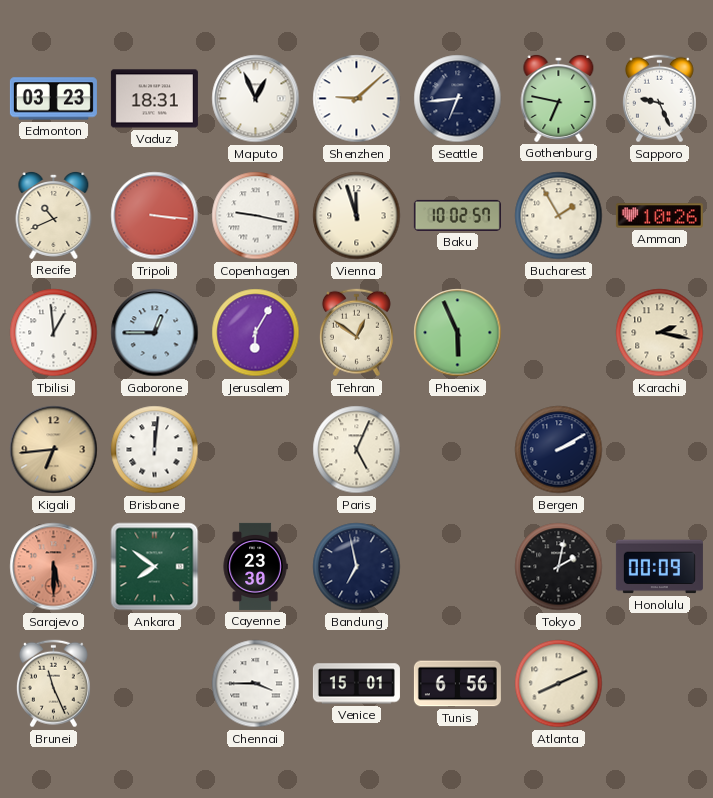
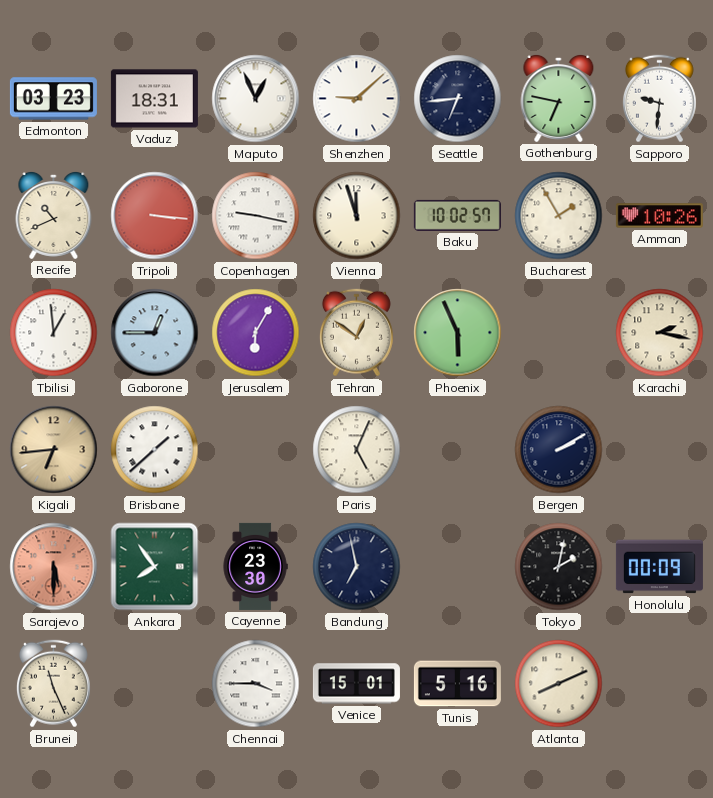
Sapporo: 9:26 -> 9:31 (659, 99)
Brisbane: 12:01 -> 1:38 (155, 450)
Ankara: 7:51 -> 7:54 (155, 567)
Tunis: 6:56 -> 5:16 (457, 684)
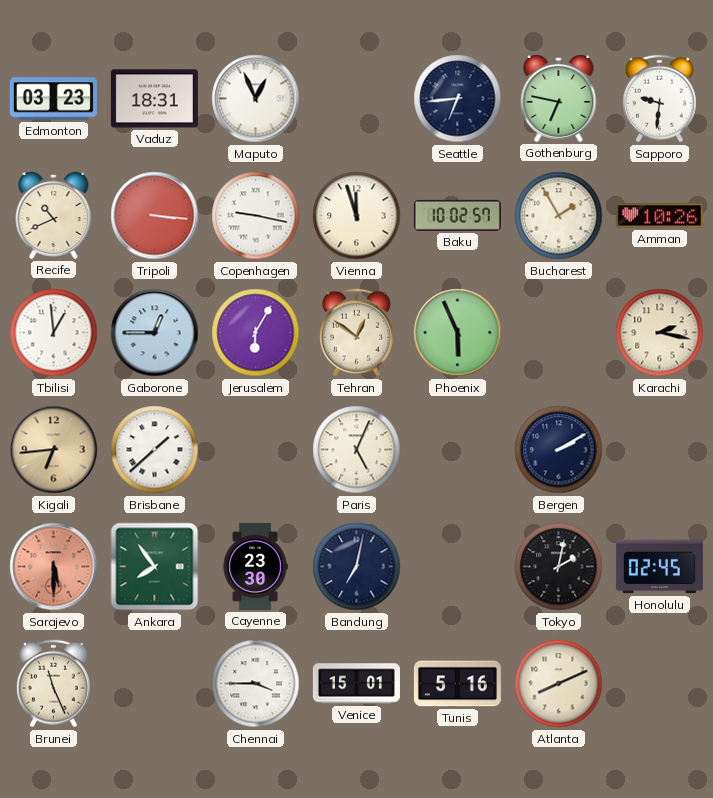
Shenzhen: 9:08 -> none (357, 99)
Bandung: 6:58 -> 7:02 (357, 567)
Honolulu: 00:09 -> 02:45 (659, 567)
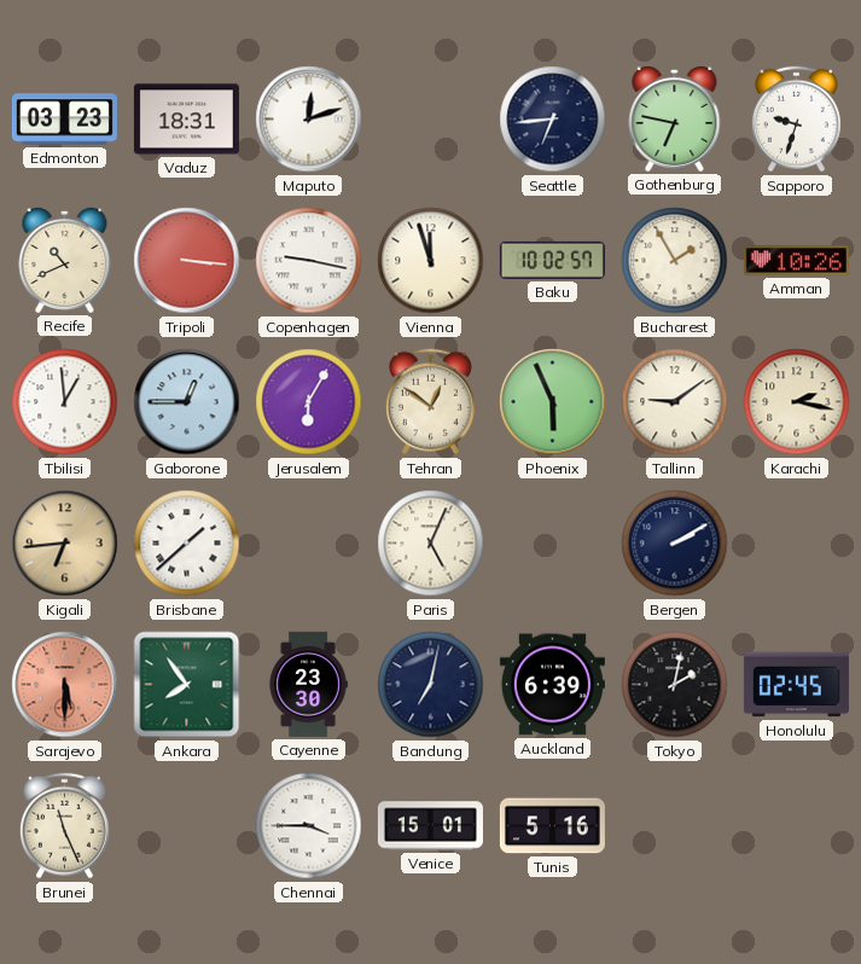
Maputo: 12:56 -> 12:12 (309, 120)
Sapporo: 9:31 -> 9:33 (796, 120)
Tallinn: none -> 9:09 (675, 402)
Auckland: none -> 6:39 (552, 685)
Atlanta: 8:11 -> none (559, 684)
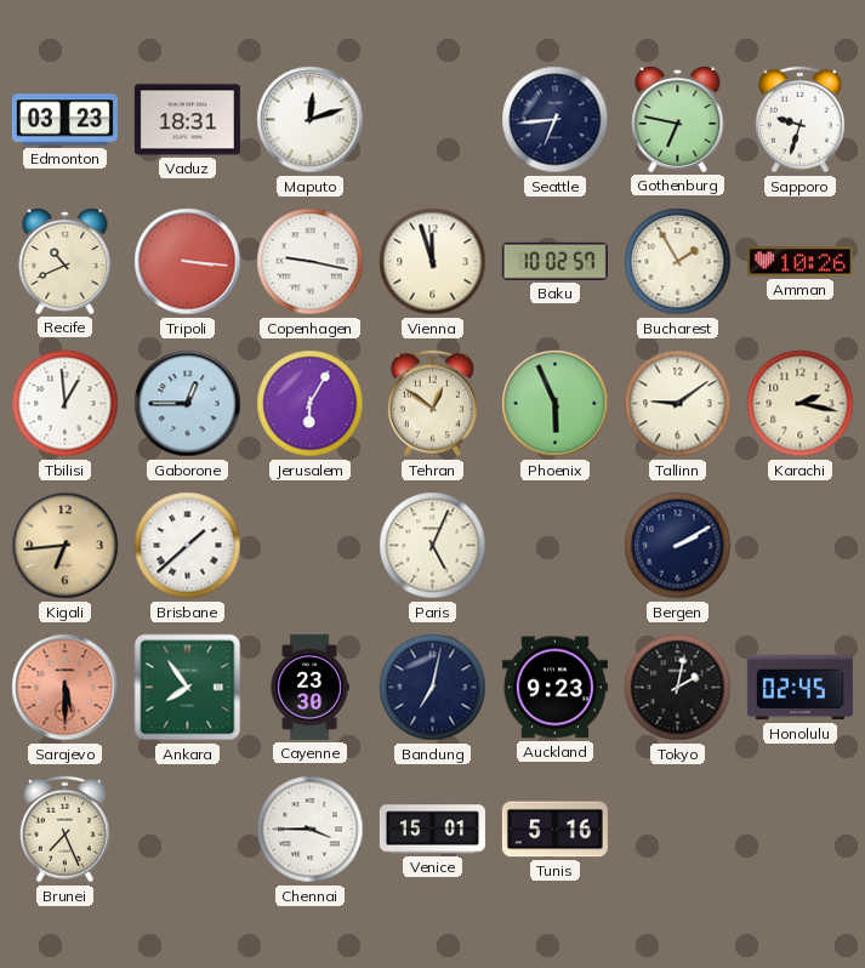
Auckland: 6:39 -> 9:23 (554, 688)
Brunei: 11:26 -> 7:26 (64, 830)
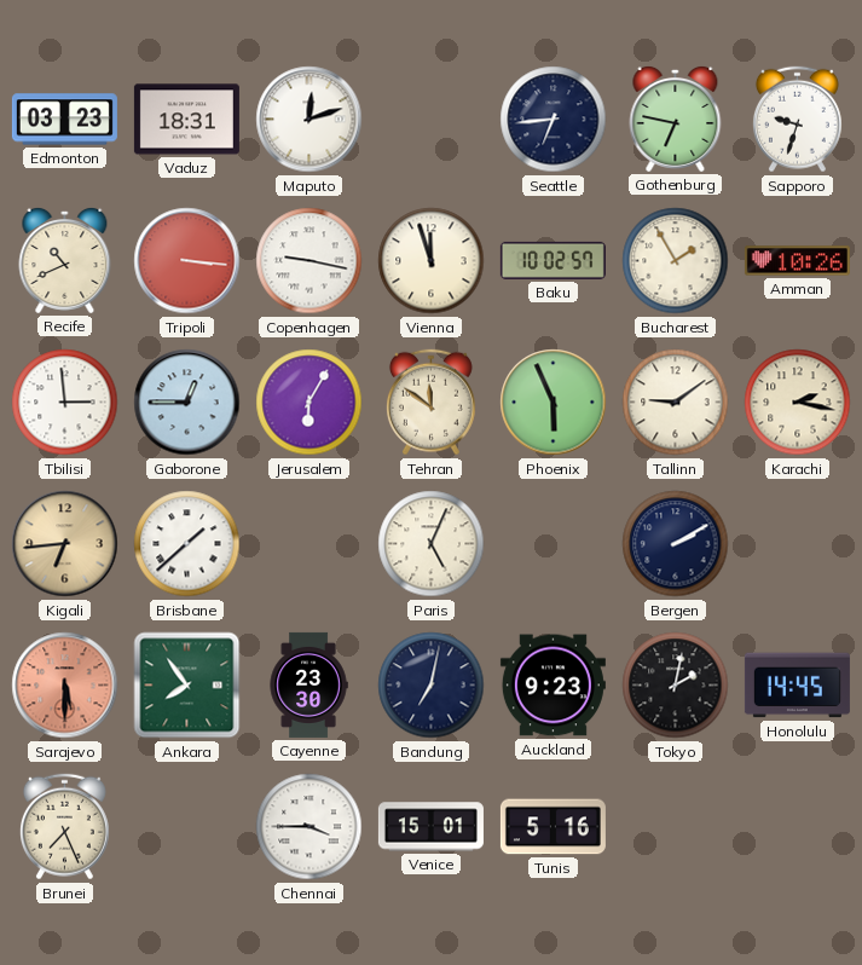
Tbilisi: 12:59 -> 2:59 (65, 403)
Tehran: 12:51 -> 11:51 (430, 403)
Honolulu: 02:45 -> 14:45 (797, 686)
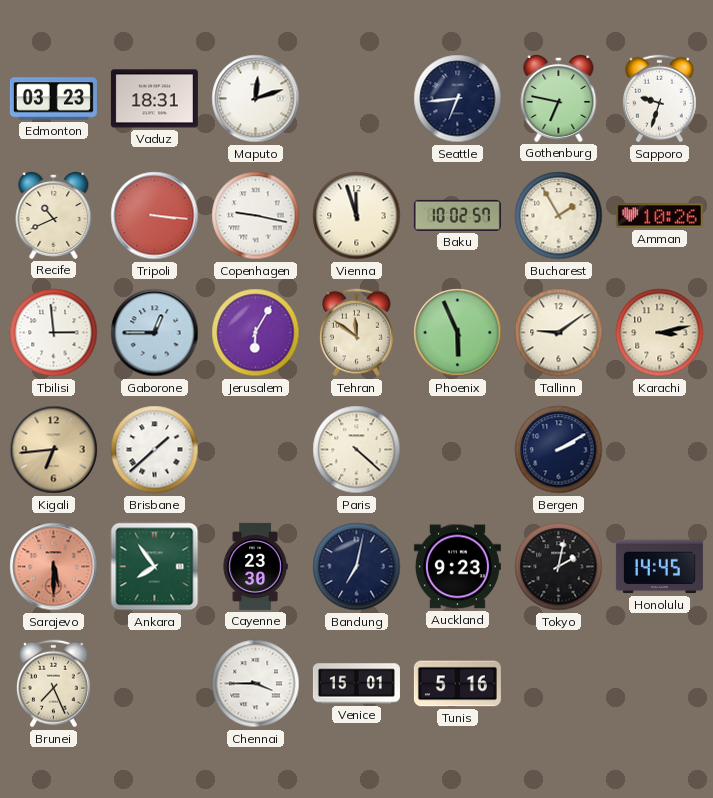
Karachi: 2:17 -> 3:13 (660, 333)
Paris: 5:04 -> 4:22 (357, 450)
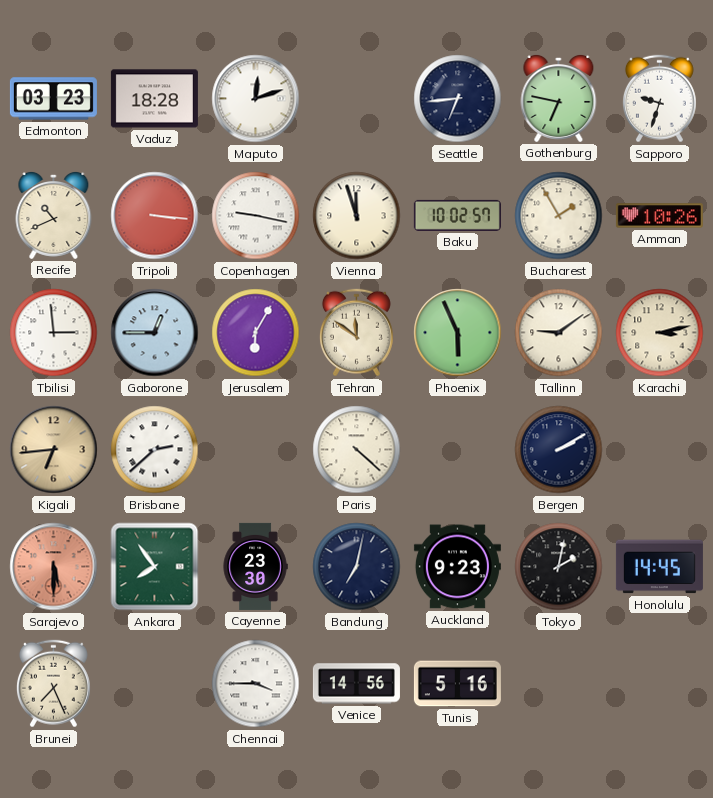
Vaduz: 18:31 -> 18:28 (154, 99)
Brisbane: 1:38 -> 2:38 (155, 450)
Venice: 15:01 -> 14:56 (356, 684)
